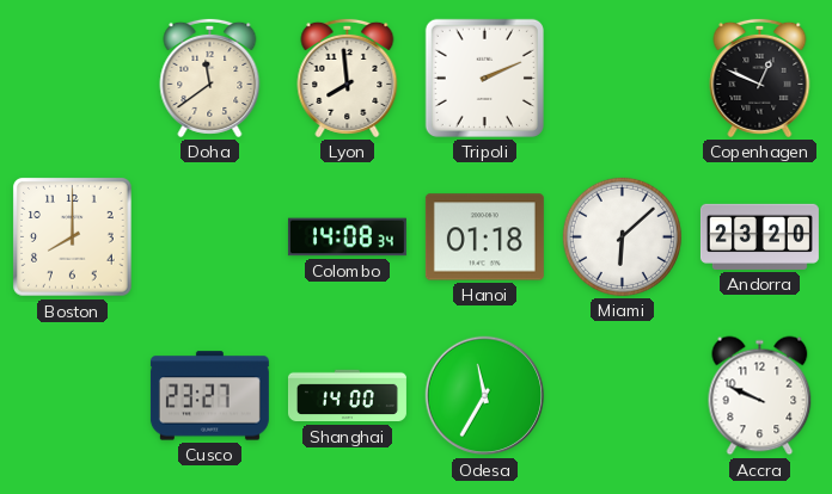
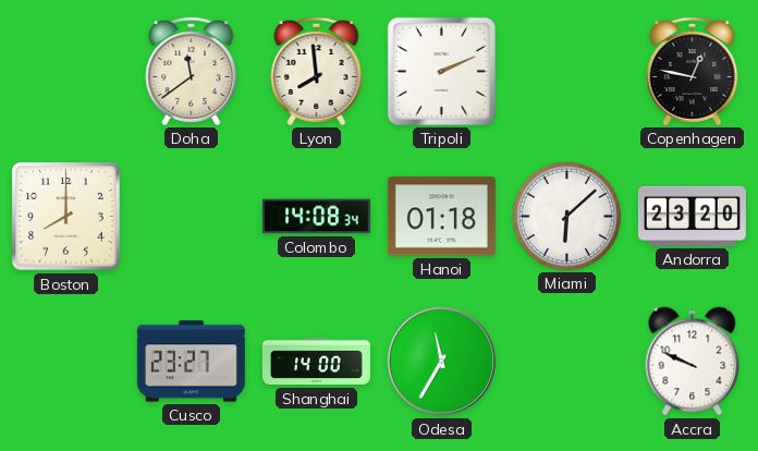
Copenhagen: 12:49 -> 12:47 (693, 71)
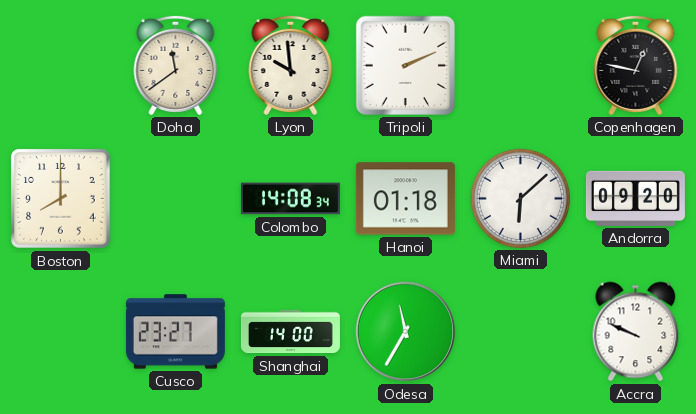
Lyon: 7:59 -> 9:59 (291, 65)
Andorra: 23:20 -> 09:20 (635, 198)
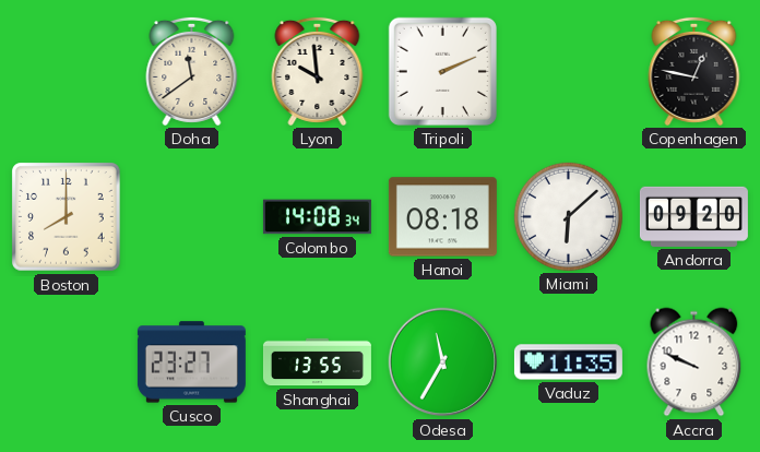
Hanoi: 01:18 -> 08:18 (442, 217)
Shanghai: 14:00 -> 13:55 (317, 362)
Vaduz: none -> 11:35 (568, 362)
